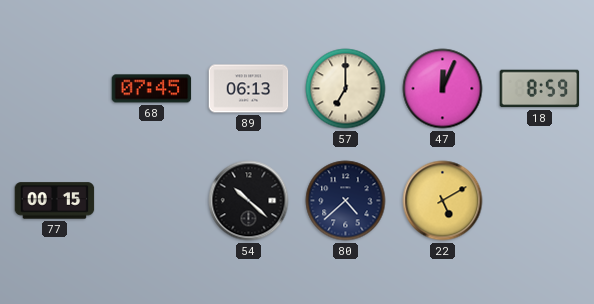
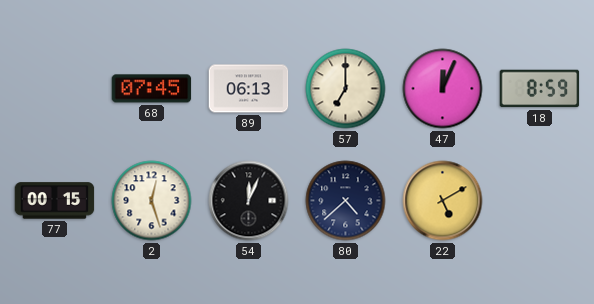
2: none -> 12:27 (152, 201)
54: 10:22 -> 12:04 (249, 201)
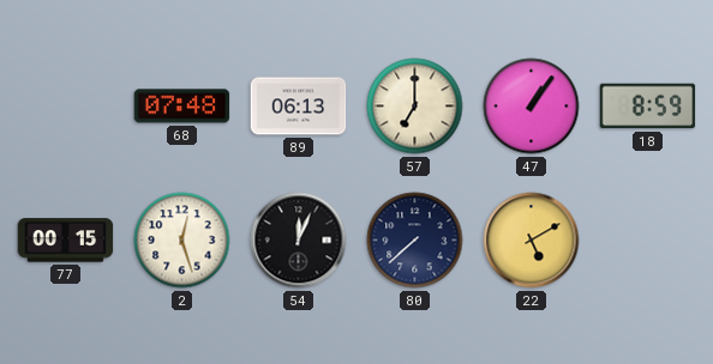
68: 07:45 -> 07:48 (182, 107)
47: 12:04 -> 1:06 (532, 107)
80: 4:38 -> 7:38 (415, 241)
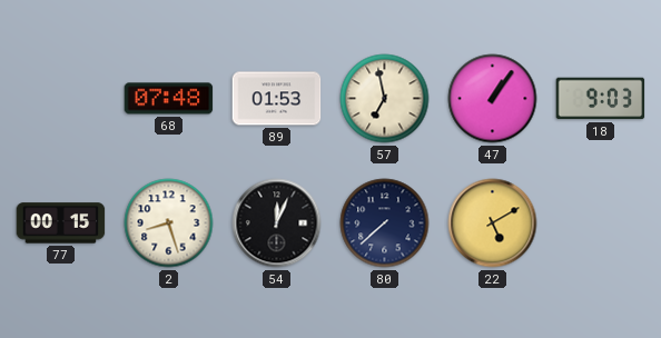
89: 06:13 -> 01:53 (277, 99)
57: 7:00 -> 6:58 (385, 99)
18: 8:59 -> 9:03 (601, 99)
2: 12:27 -> 8:27 (169, 223)
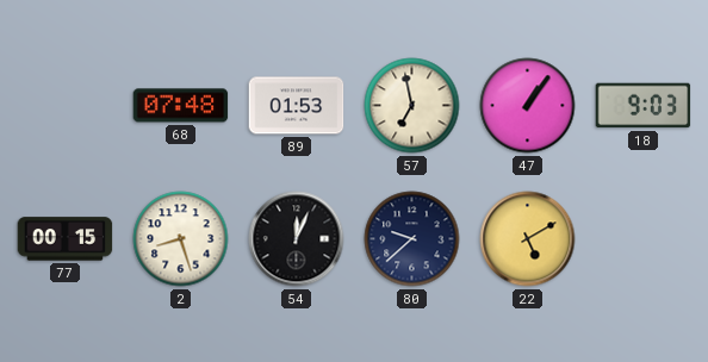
80: 7:38 -> 9:38 (412, 239)
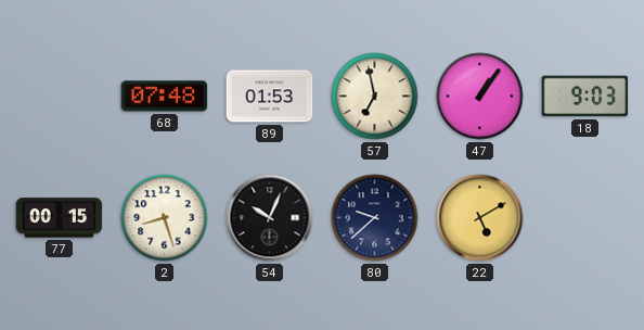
54: 12:04 -> 10:04 (270, 218)
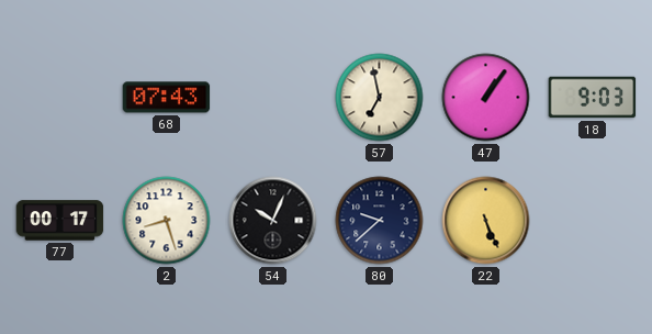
68: 07:48 -> 07:43 (167, 98)
89: 01:53 -> none (270, 97)
77: 00:15 -> 00:17 (60, 221)
22: 5:10 -> 5:26 (486, 221)
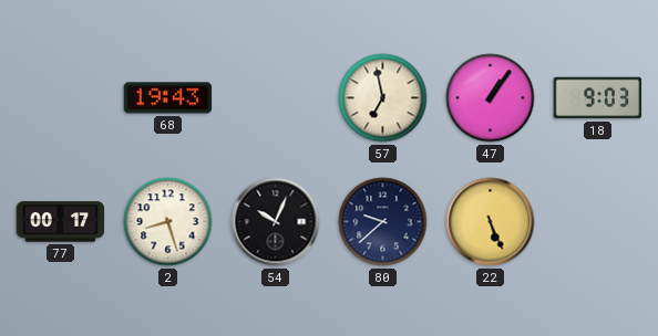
68: 07:43 -> 19:43 (168, 98)
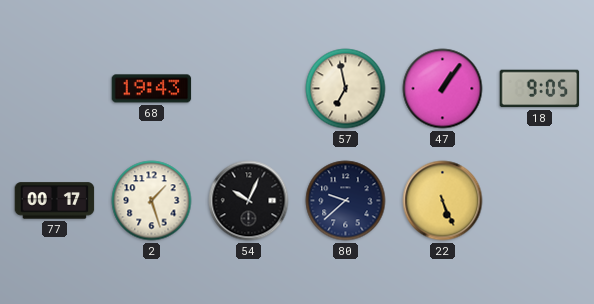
18: 9:03 -> 9:05 (540, 89)
2: 8:27 -> 1:27 (152, 201)
